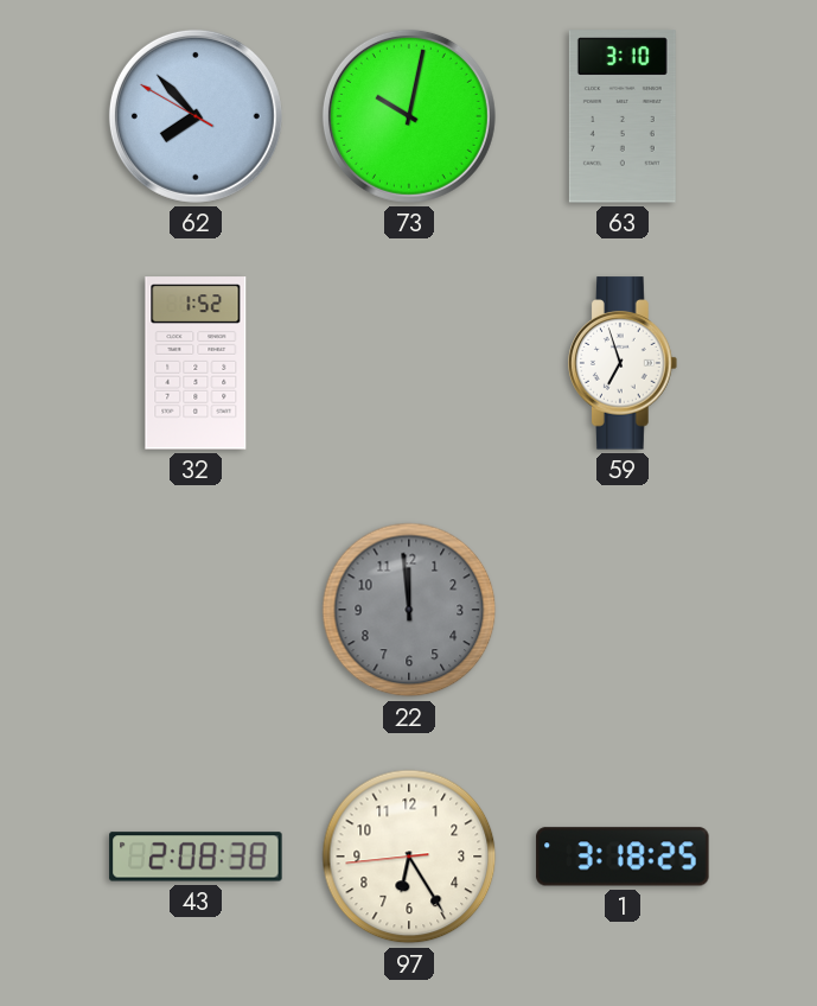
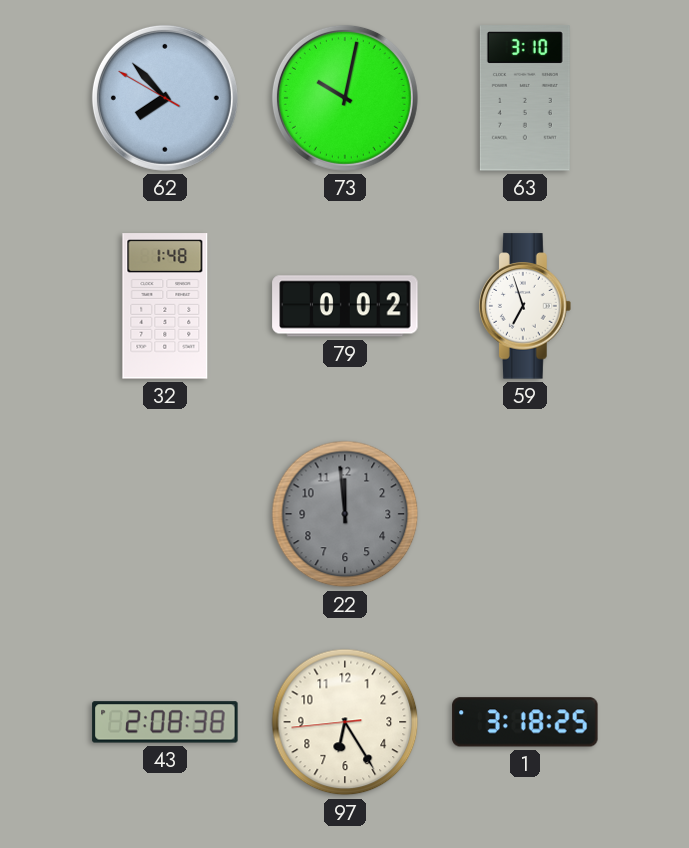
32: 1:52 -> 1:48 (165, 306)
79: none -> 0:02 (345, 306)
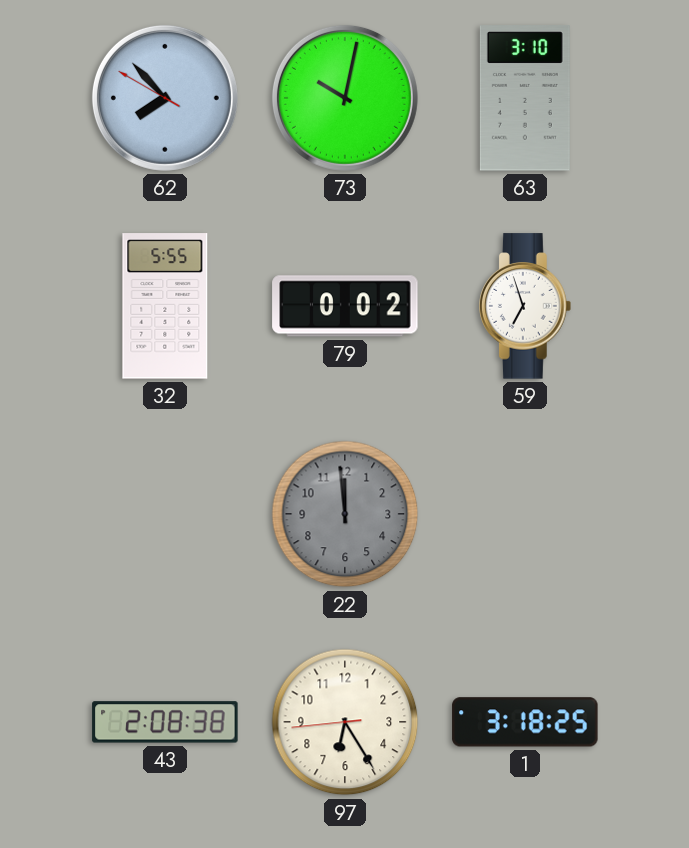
32: 1:48 -> 5:55 (165, 306)
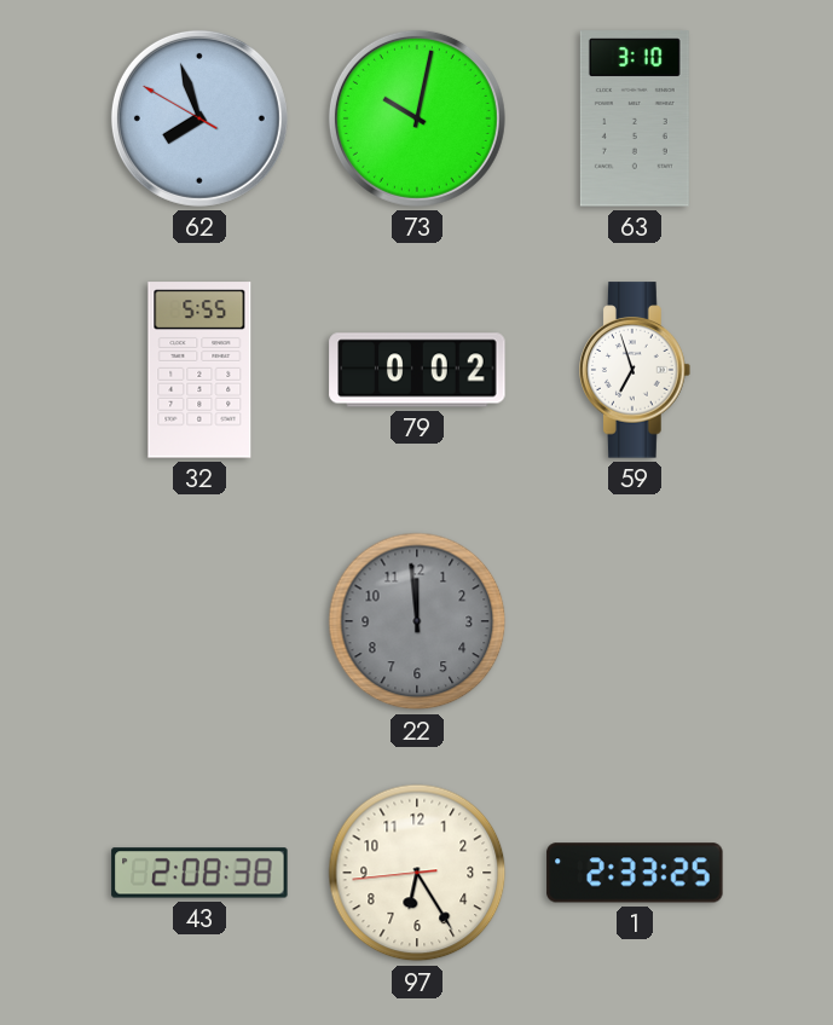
62: 7:52 -> 7:56 (199, 118)
1: 3:18 -> 2:33 (635, 873)
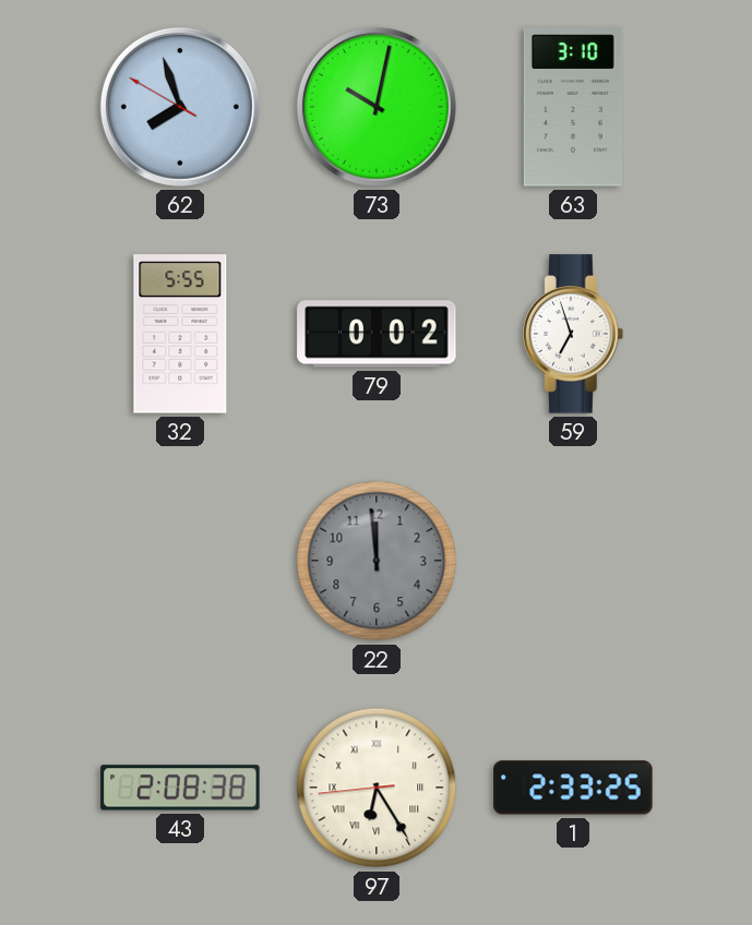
97 numerals: Arabic -> Roman (377, 788)
